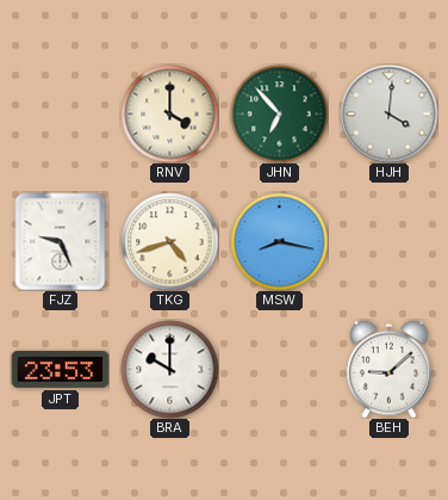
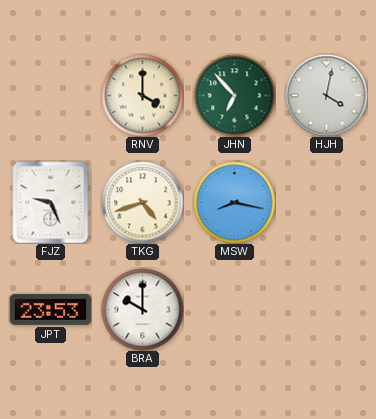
HJH: 4:01 -> 4:02 (326, 95)
BEH: 9:08 -> none (390, 369)
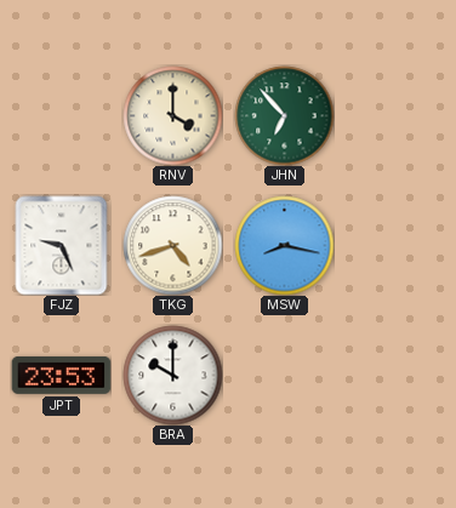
HJH: 4:02 -> none (326, 95)
